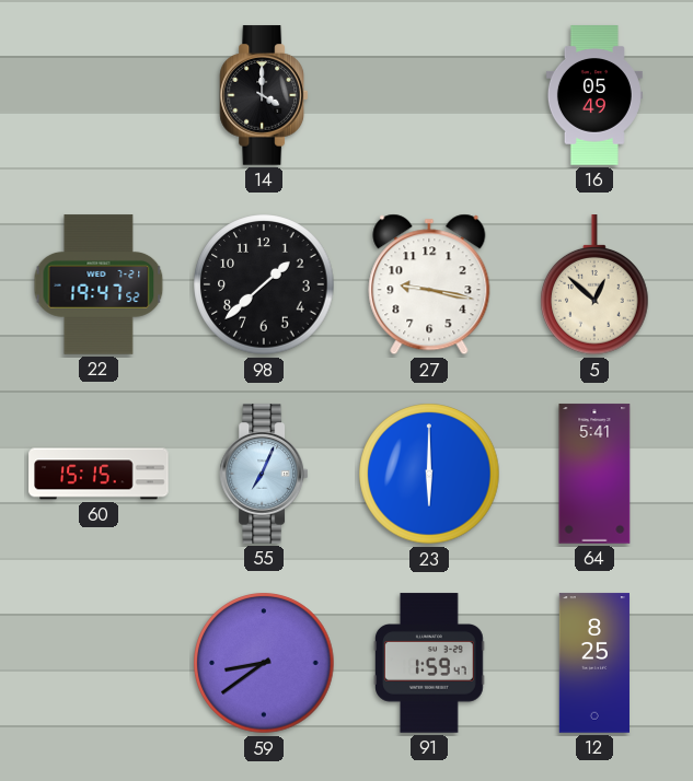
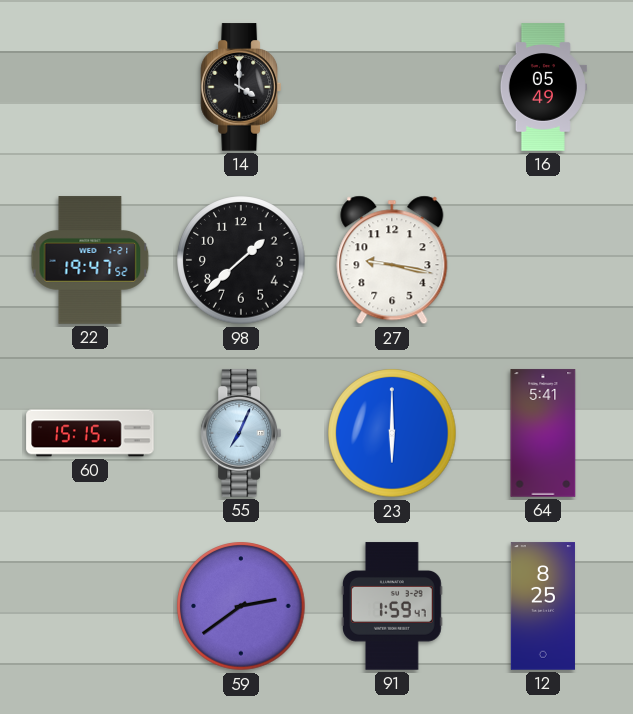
5: 12:52 -> none (594, 285)
59: 8:39 -> 2:39 (241, 606)
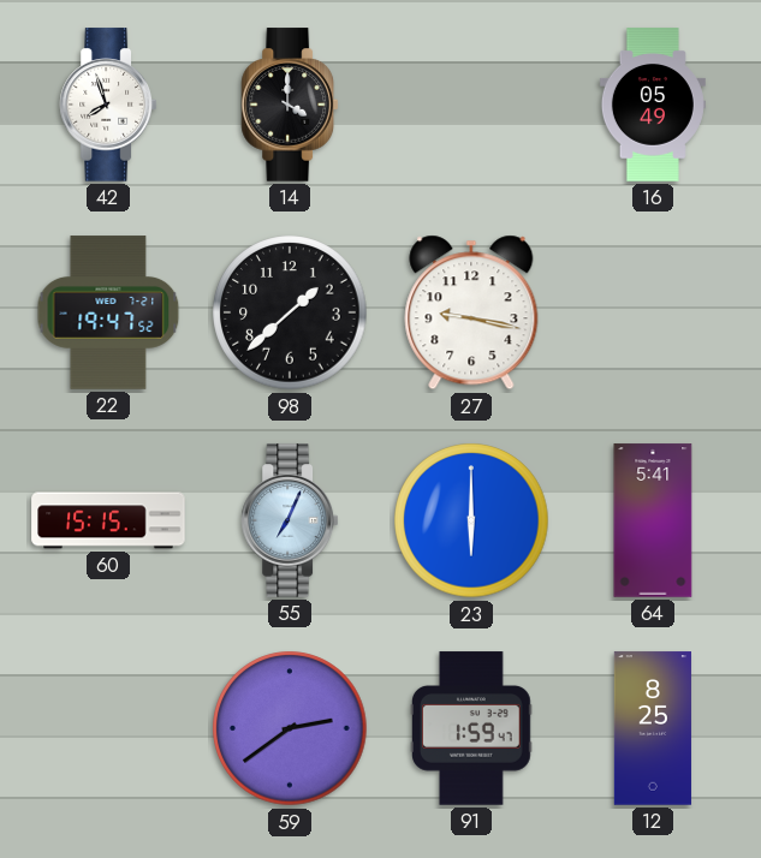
42: none -> 7:57 (107, 105)
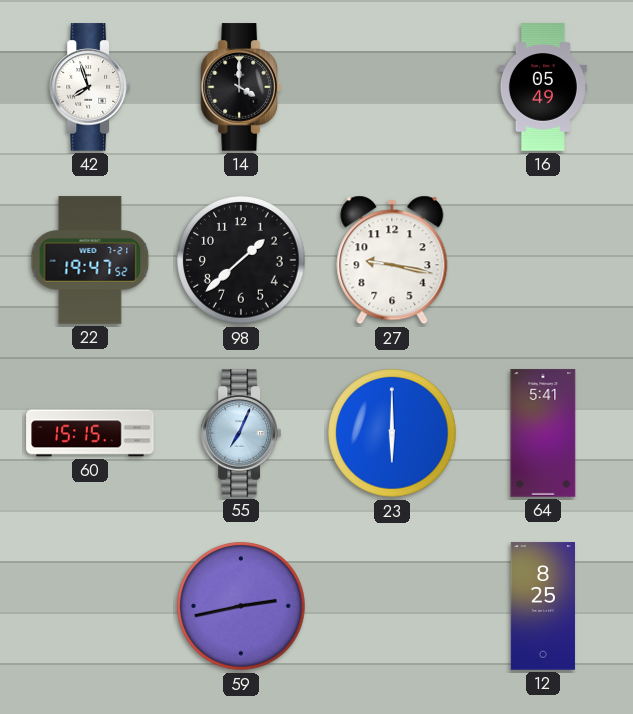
59: 2:39 -> 2:43 (241, 606)
91: 1:59 -> none (472, 728)
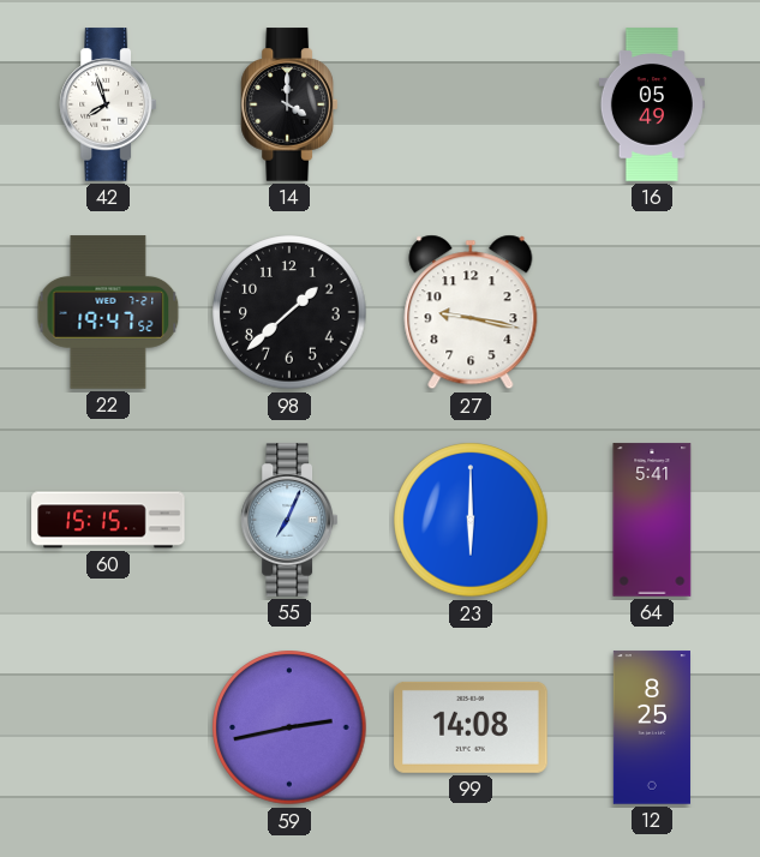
99: none -> 14:08 (471, 727)
